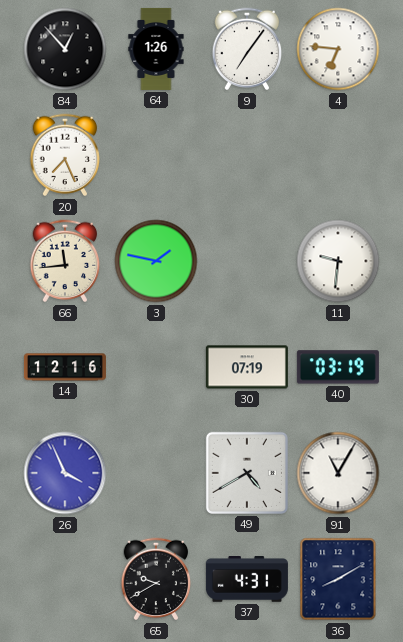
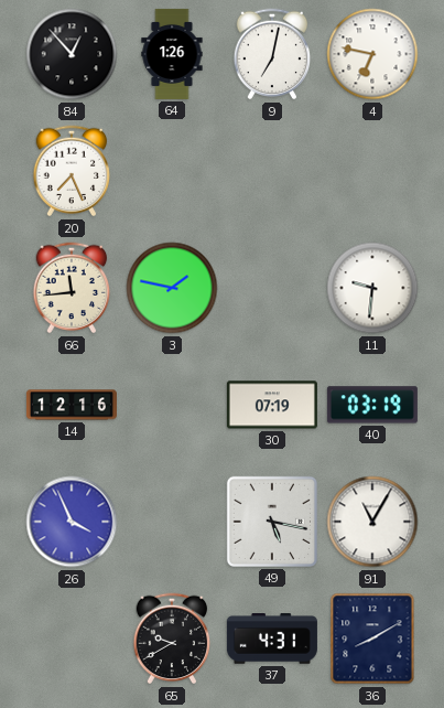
9: 7:06 -> 7:02 (272, 54)
4: 6:46 -> 6:47 (372, 54)
49: 4:40 -> 5:17 (272, 522)
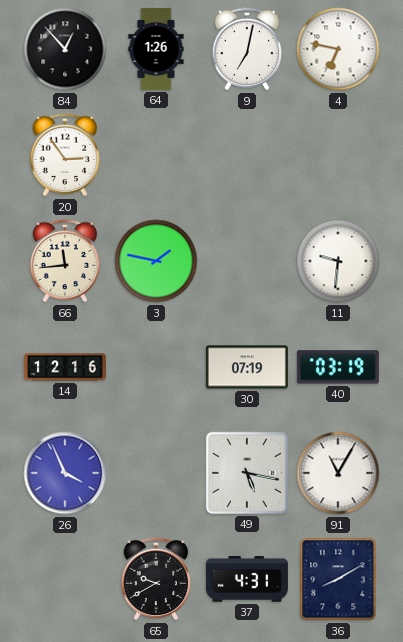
20: 7:26 -> 2:54 (65, 155)
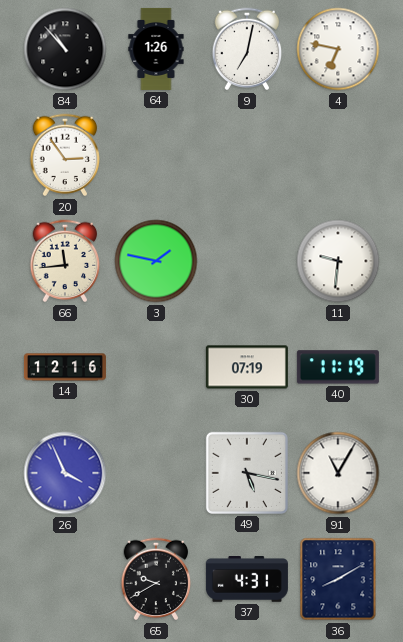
84: 12:53 -> 10:53 (65, 49)
40: 03:19 -> 11:19 (338, 367)
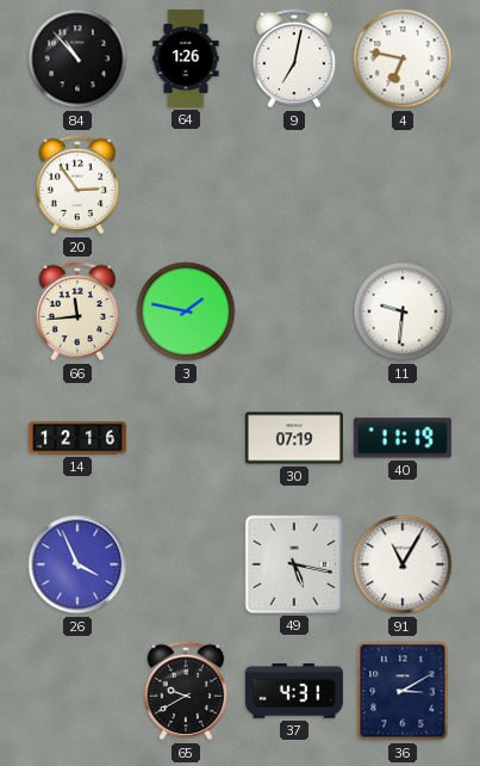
36: 8:10 -> 3:10 (403, 691)
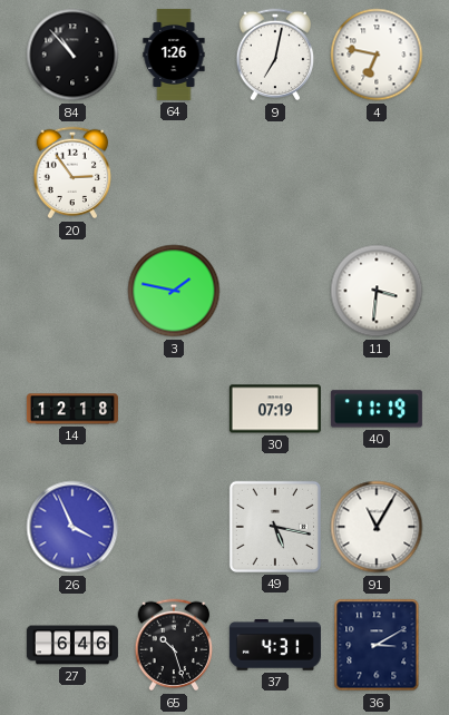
66: 11:44 -> none (77, 311)
11: 9:31 -> 3:31 (377, 291)
14: 12:16 -> 12:18 (72, 409)
27: none -> 6:46 (72, 645)
65: 9:40 -> 10:27 (174, 645)
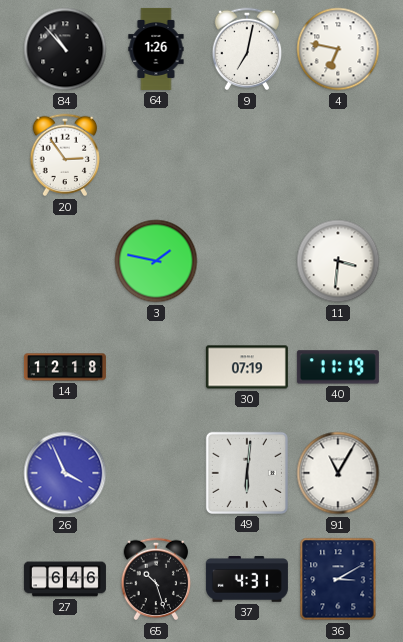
49: 5:17 -> 6:01 (247, 473)
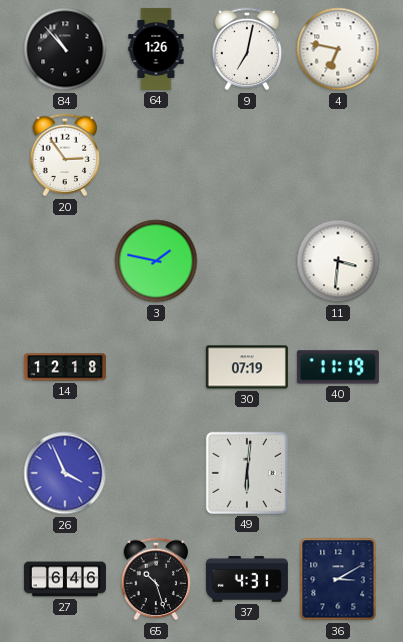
91: 11:05 -> none (338, 473)
